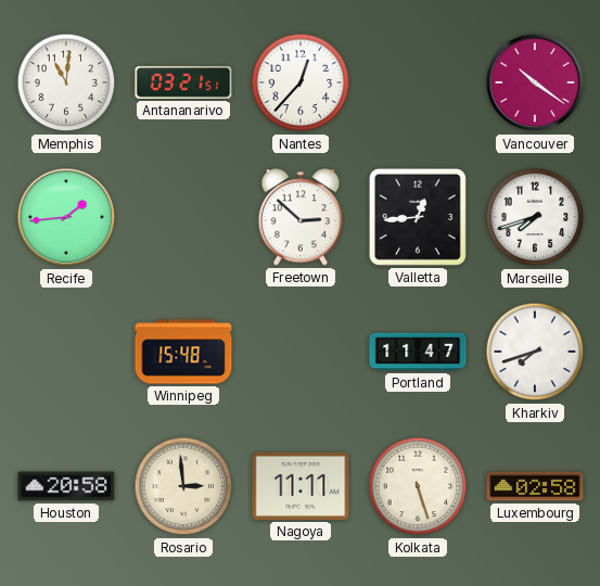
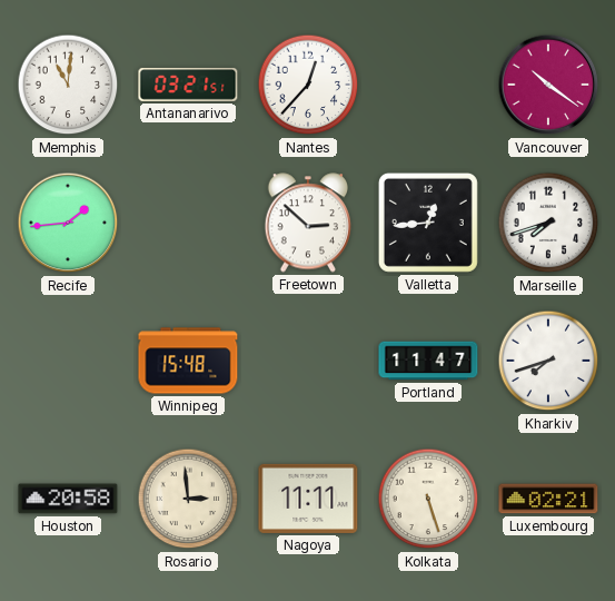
Luxembourg: 02:58 -> 02:21 (548, 499)
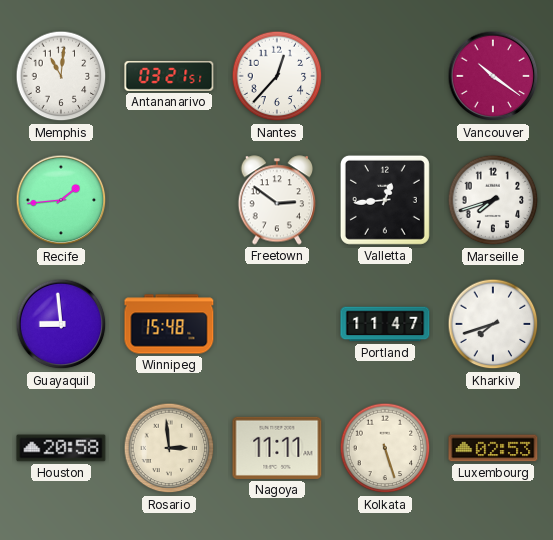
Freetown: 2:52 -> 2:51 (277, 200)
Guayaquil: none -> 8:59 (61, 324)
Luxembourg: 02:21 -> 02:53 (493, 448)
